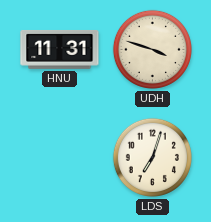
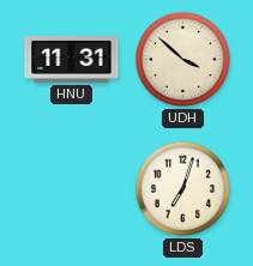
UDH: 3:48 -> 3:52 (182, 59)
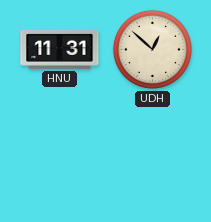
UDH: 3:52 -> 12:52 (152, 49)
LDS: 7:03 -> none (182, 188)
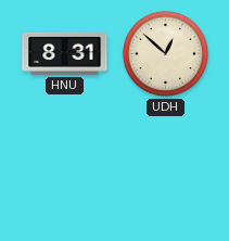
HNU: 11:31 -> 8:31 (65, 53)
